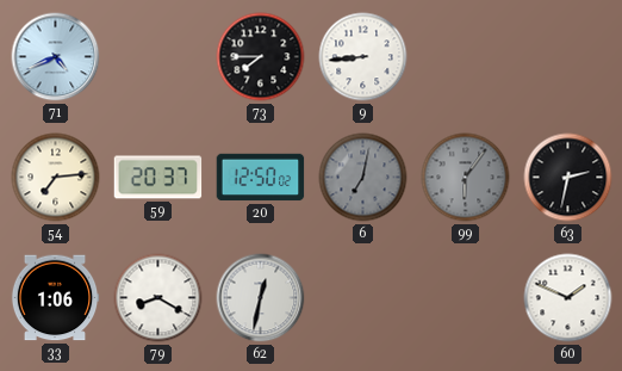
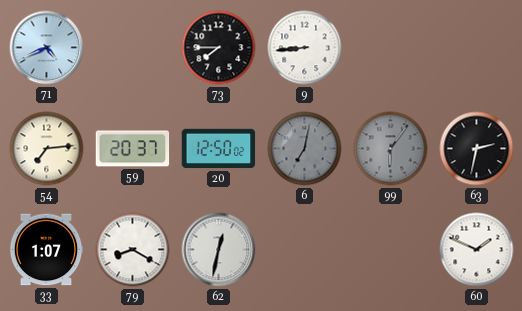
33: 1:06 -> 1:07 (46, 250)
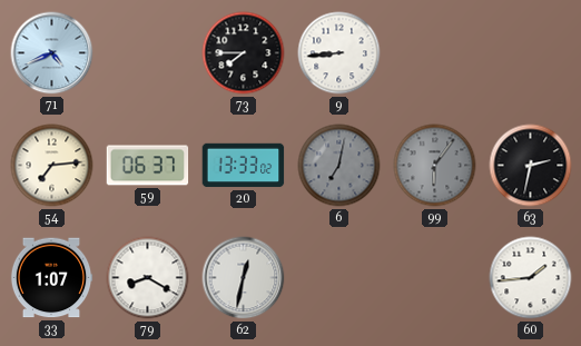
59: 20:37 -> 06:37 (148, 166)
20: 12:50 -> 13:33 (244, 166)
60: 1:49 -> 1:44 (531, 278)
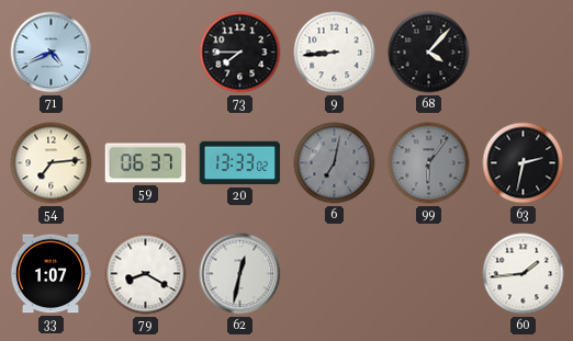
68: none -> 4:07 (429, 53)
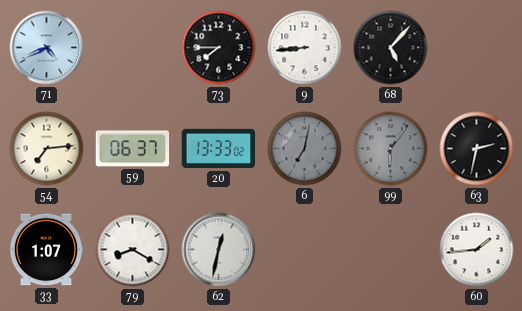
68: 4:07 -> 5:07 (391, 48)
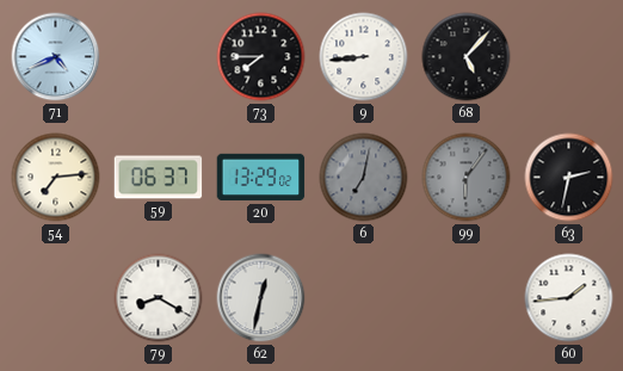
20: 13:33 -> 13:29 (261, 178)
33: 1:07 -> none (46, 250)
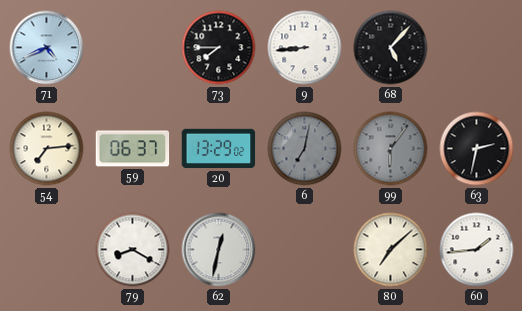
80: none -> 7:08 (391, 250)
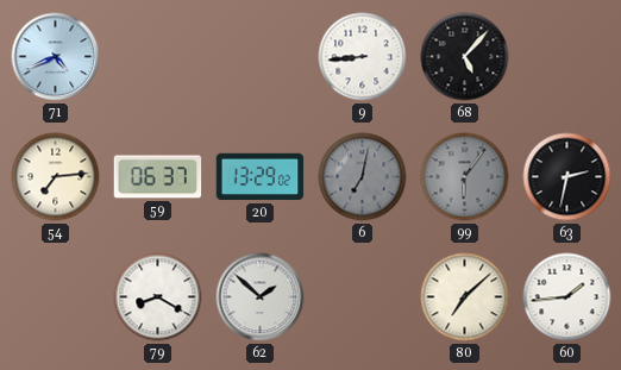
73: 7:45 -> none (219, 48)
62: 12:32 -> 1:52 (261, 297)
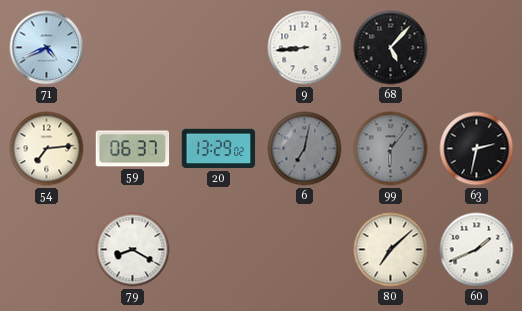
62: 1:52 -> none (261, 297)
60: 1:44 -> 1:41 (477, 250)
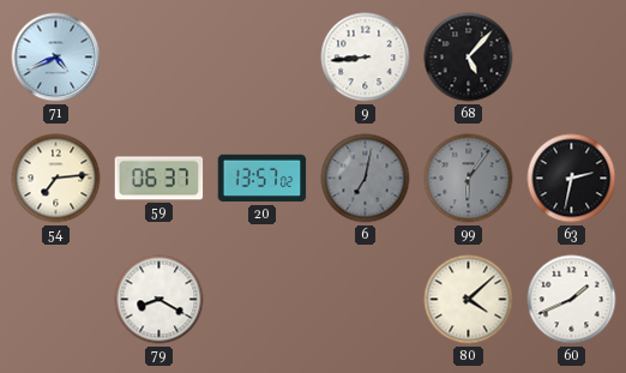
20: 13:29 -> 13:57 (263, 179)
80: 7:08 -> 4:08 (469, 300)
